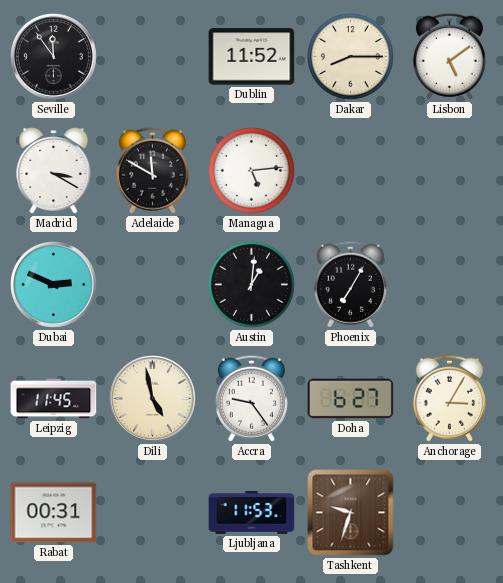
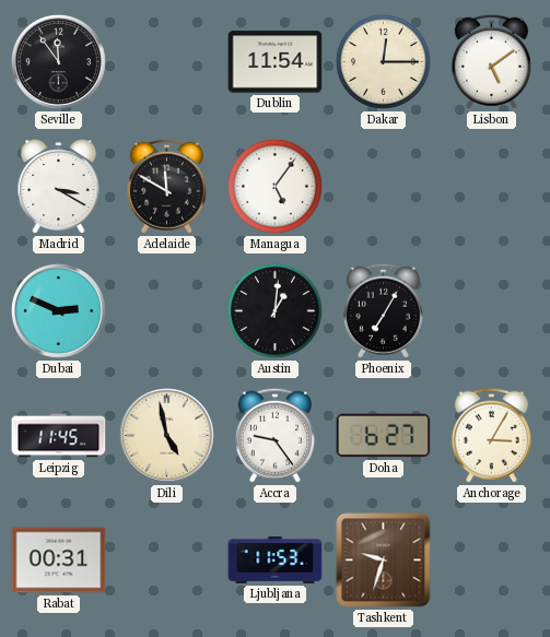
Dublin: 11:52 -> 11:54 (276, 62)
Dakar: 8:15 -> 12:15 (383, 61)
Managua: 5:14 -> 5:06 (274, 186)
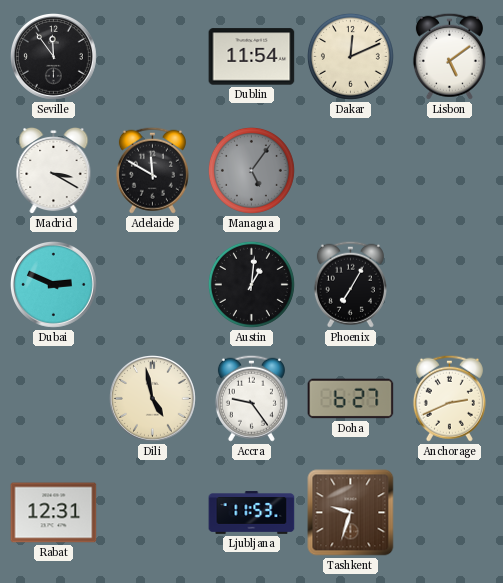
Dakar: 12:15 -> 12:11 (350, 56)
Managua dial: white -> grey (251, 170)
Leipzig: 11:45 -> none (59, 436)
Anchorage: 3:05 -> 2:41 (449, 398)
Rabat: 00:31 -> 12:31 (54, 513)
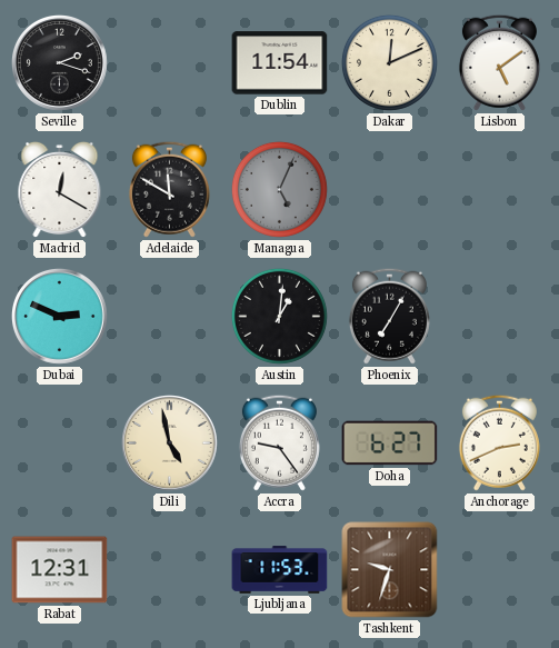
Seville: 11:54 -> 2:18 (60, 63)
Madrid: 3:20 -> 12:20 (60, 190)
Managua: 5:06 -> 5:04 (279, 189)
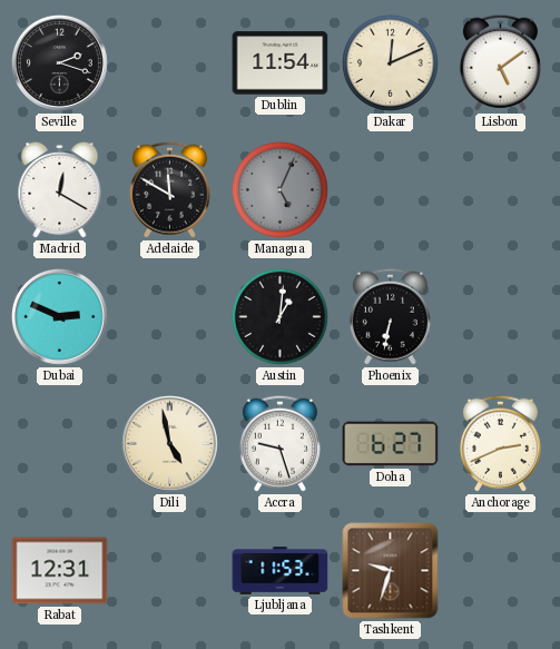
Phoenix: 7:05 -> 6:32 (390, 316)
Accra: 9:24 -> 9:27 (279, 443)
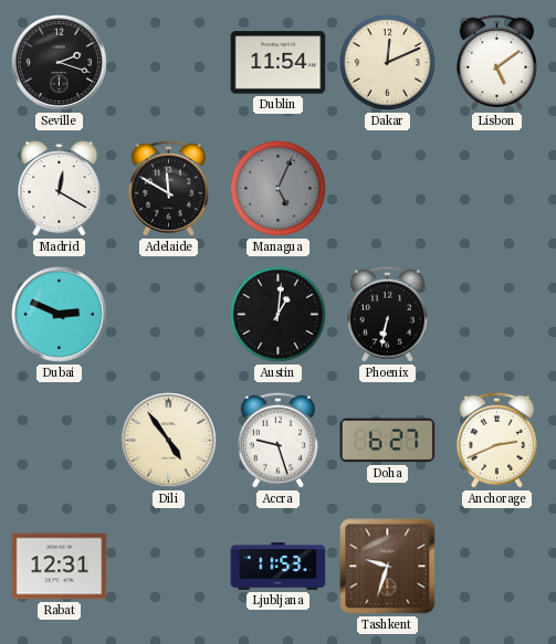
Dili: 4:58 -> 4:54 (169, 441)
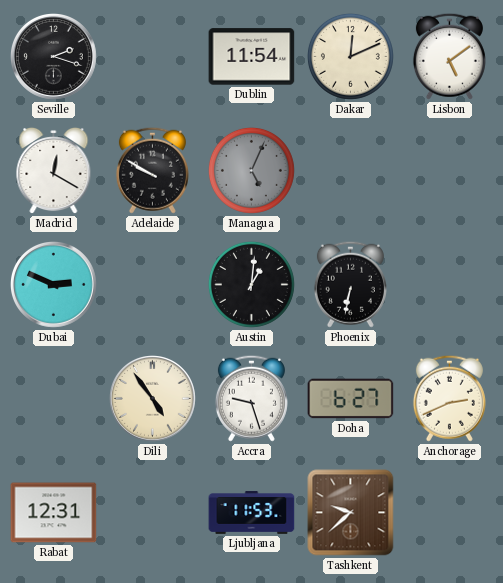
Adelaide: 11:50 -> 9:50 (152, 170)
Tashkent: 9:33 -> 9:38 (351, 513)
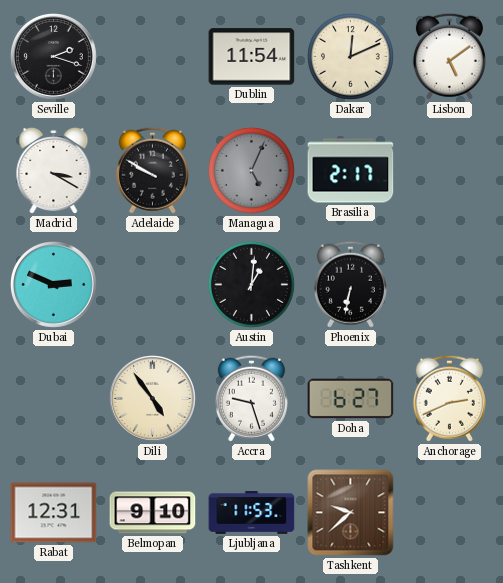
Madrid: 12:20 -> 3:20 (54, 171)
Brasilia: none -> 2:17 (351, 171)
Belmopan: none -> 9:10 (153, 513)
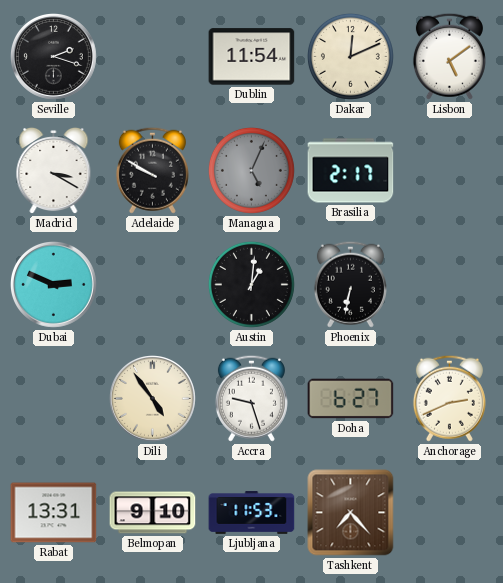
Rabat: 12:31 -> 13:31 (54, 513)
Tashkent: 9:38 -> 7:23 (351, 513)
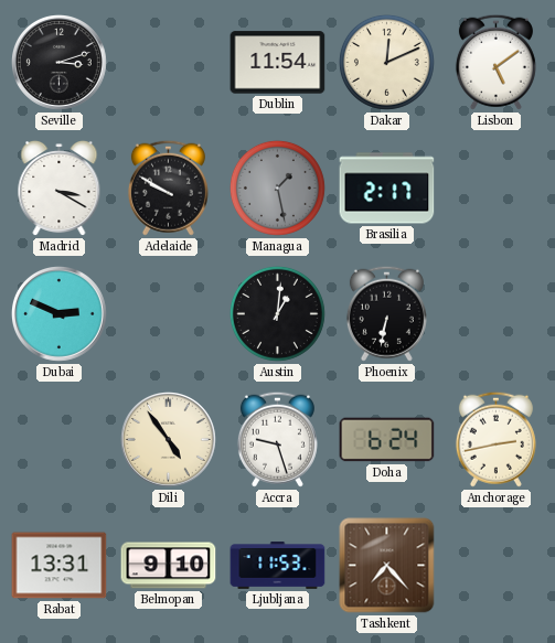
Seville: 2:18 -> 3:12 (60, 63)
Managua: 5:04 -> 1:28 (277, 187)
Doha: 6:27 -> 6:24 (387, 440)
Anchorage: 2:41 -> 2:43 (495, 439)
